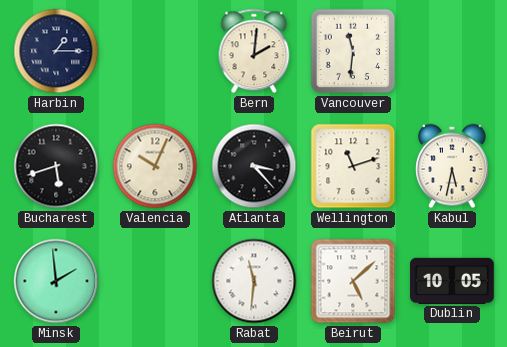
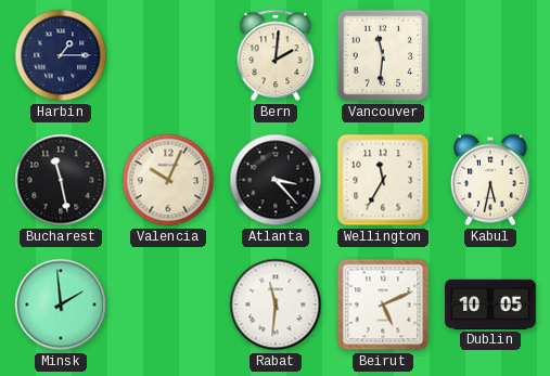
Bucharest: 5:42 -> 11:28 (61, 180)
Wellington: 11:12 -> 11:35 (383, 180)
Beirut: 5:08 -> 5:11 (383, 304)
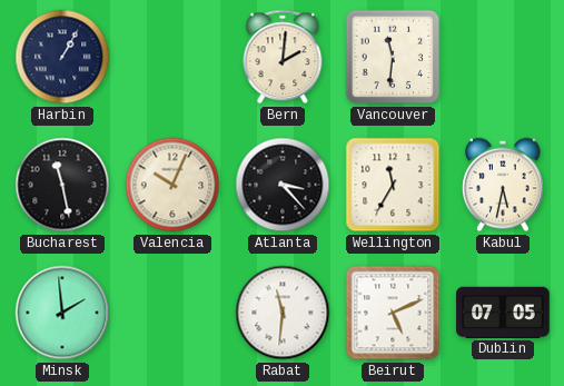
Harbin: 1:15 -> 1:05 (62, 57)
Dublin: 10:05 -> 07:05 (503, 313)
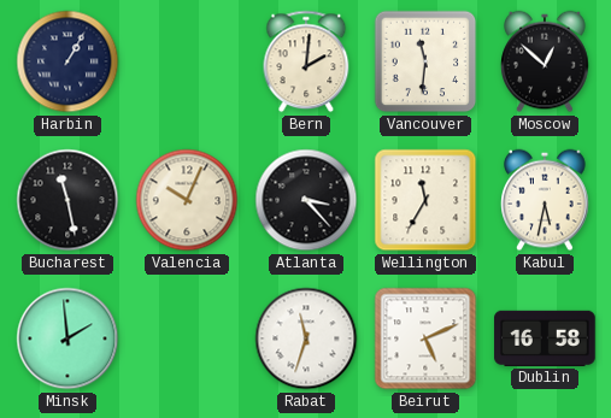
Moscow: none -> 12:52 (545, 61)
Rabat: 11:31 -> 11:33 (306, 338)
Dublin: 07:05 -> 16:58 (545, 338)
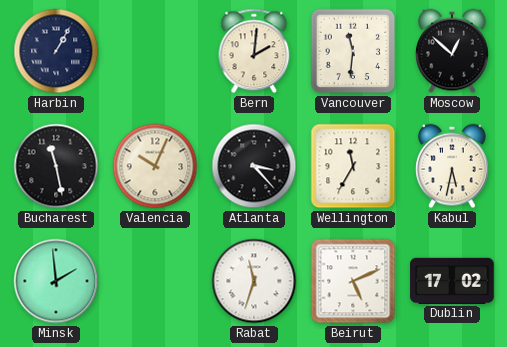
Dublin: 16:58 -> 17:02 (452, 281)
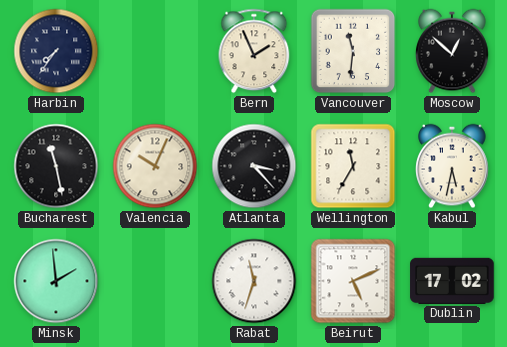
Harbin: 1:05 -> 7:36 (56, 51)
Bern: 2:01 -> 1:56 (254, 51)
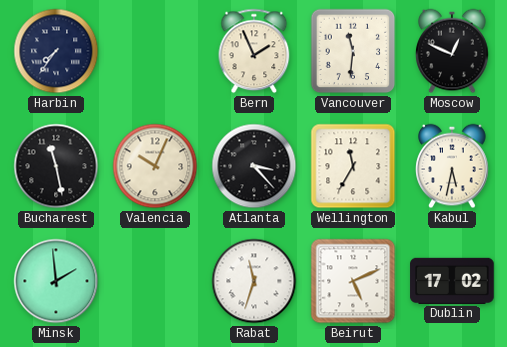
Moscow: 12:52 -> 12:49 (452, 51)
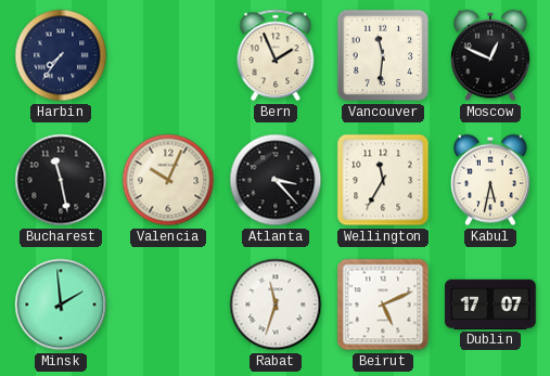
Dublin: 17:02 -> 17:07 (490, 304)
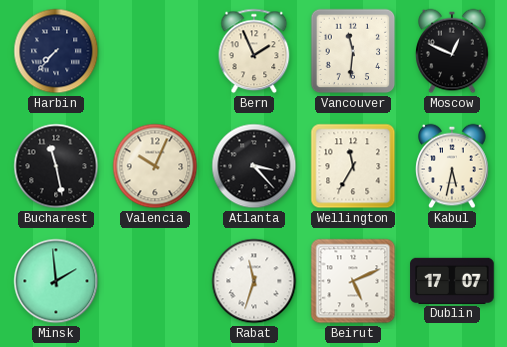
Harbin: 7:36 -> 7:37 (56, 51)
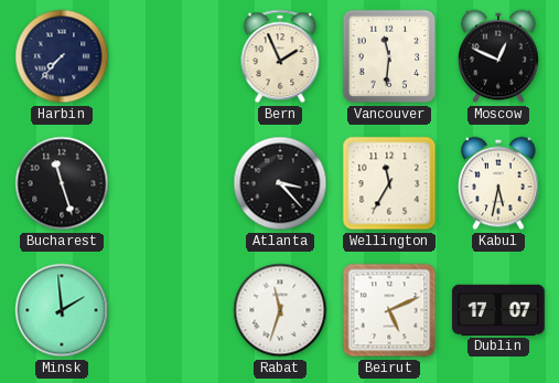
Bucharest: 11:28 -> 11:27 (62, 183)
Valencia: 10:04 -> none (155, 166)
